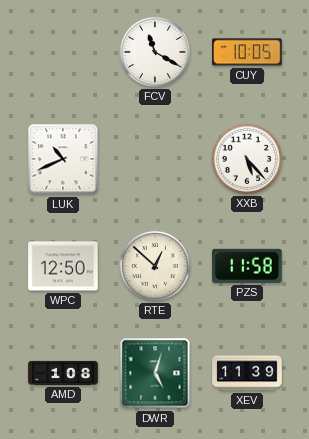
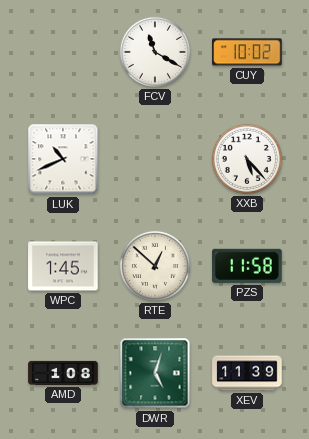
CUY: 10:05 -> 10:02 (247, 52)
WPC: 12:50 -> 1:45 (63, 266)
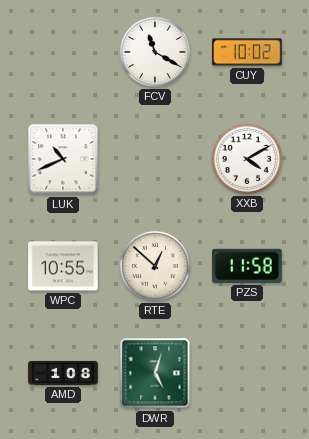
XXB: 5:23 -> 4:10 (247, 159)
WPC: 1:45 -> 10:55 (63, 266)
XEV: 11:39 -> none (247, 373)
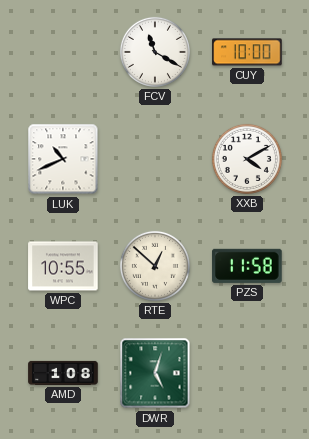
CUY: 10:02 -> 10:00 (247, 52)
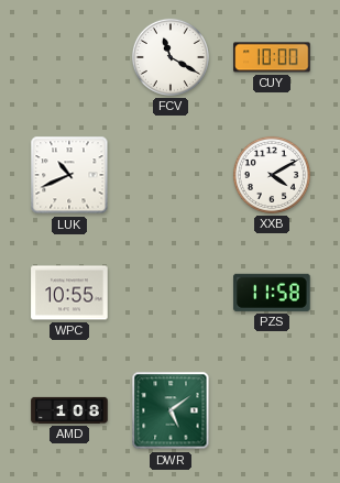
RTE: 12:52 -> none (155, 266)
DWR: 5:03 -> 5:09 (171, 410)
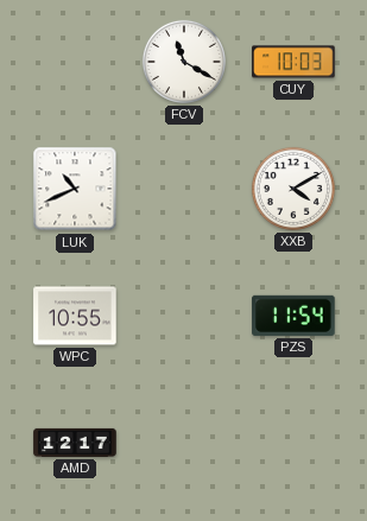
CUY: 10:00 -> 10:03 (293, 62)
PZS: 11:58 -> 11:54 (293, 316)
AMD: 1:08 -> 12:17 (75, 443)
DWR: 5:09 -> none (171, 410)
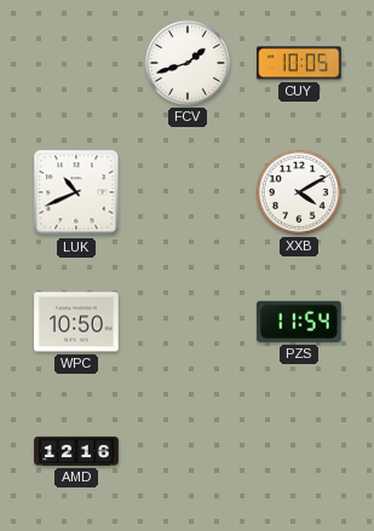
FCV: 11:20 -> 1:42 (188, 63)
CUY: 10:03 -> 10:05 (299, 63)
WPC: 10:55 -> 10:50 (76, 322)
AMD: 12:17 -> 12:16 (76, 451)
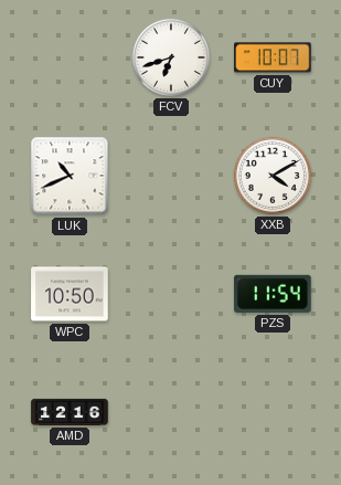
FCV: 1:42 -> 6:42 (171, 57)
CUY: 10:05 -> 10:07 (273, 57)
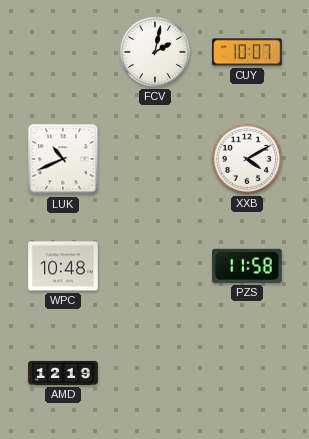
FCV: 6:42 -> 2:02 (155, 52)
WPC: 10:50 -> 10:48 (63, 266)
PZS: 11:54 -> 11:58 (247, 266)
AMD: 12:16 -> 12:19 (63, 373)
